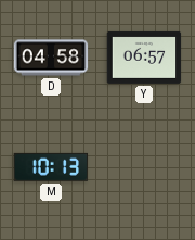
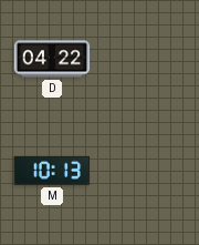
D: 04:58 -> 04:22 (52, 59)
Y: 06:57 -> none (144, 58)
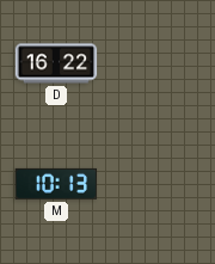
D: 04:22 -> 16:22 (56, 63)
